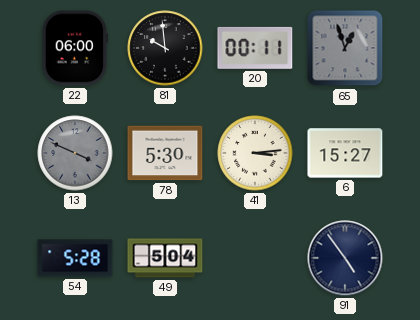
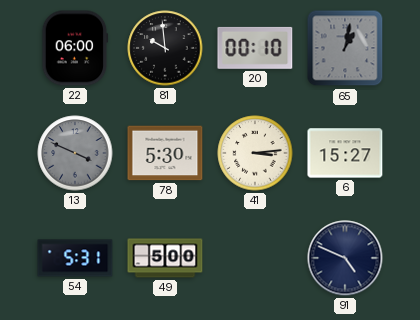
20: 00:11 -> 00:10 (255, 48)
65: 12:57 -> 1:02 (345, 48)
54: 5:28 -> 5:31 (75, 258)
49: 5:04 -> 5:00 (165, 258)
91: 4:54 -> 4:49 (345, 258)
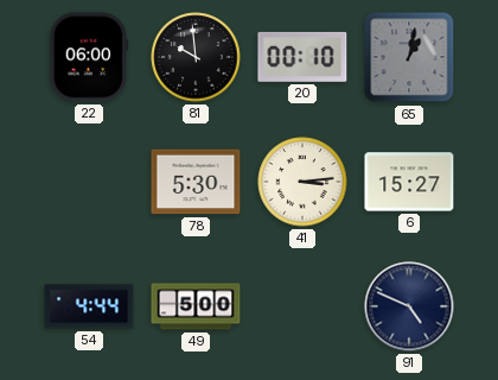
13: 3:49 -> none (75, 153)
54: 5:31 -> 4:44 (89, 306)
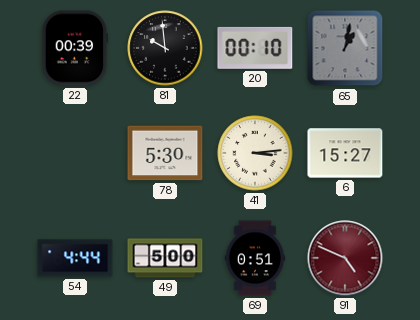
22: 06:00 -> 00:39 (75, 48)
69: none -> 0:51 (255, 258)
91 dial: navy -> burgundy (345, 258)
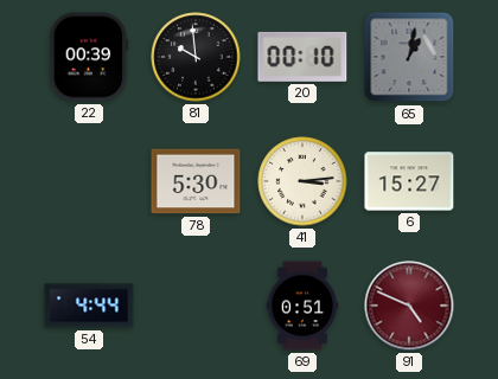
49: 5:00 -> none (165, 258)
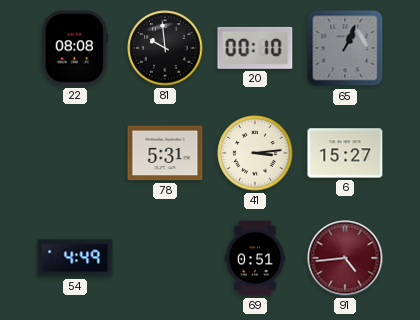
22: 00:39 -> 08:08 (75, 48)
65: 1:02 -> 1:04 (345, 48)
78: 5:30 -> 5:31 (165, 153)
54: 4:44 -> 4:49 (75, 258)
91: 4:49 -> 4:44 (345, 258)
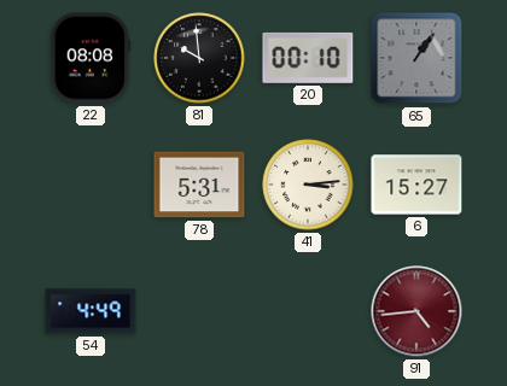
65: 1:04 -> 1:06 (416, 58)
69: 0:51 -> none (255, 258)
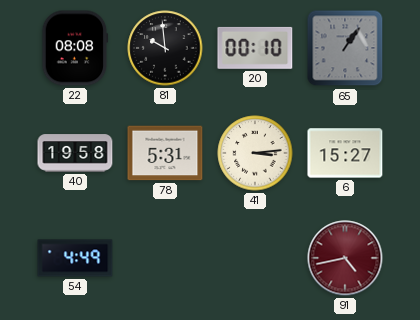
40: none -> 19:58 (75, 153)
91: 4:44 -> 4:43 (345, 258)
